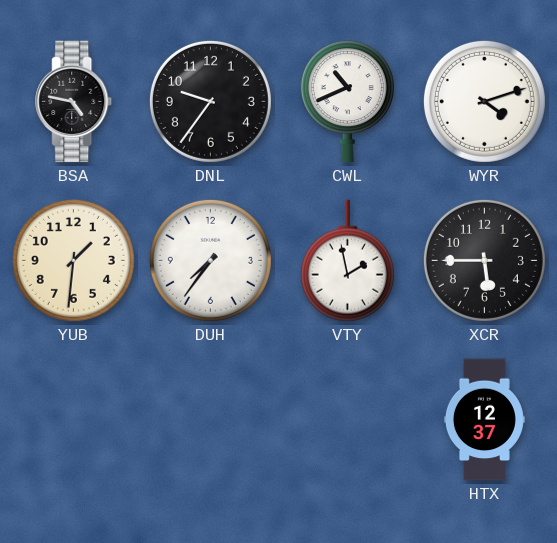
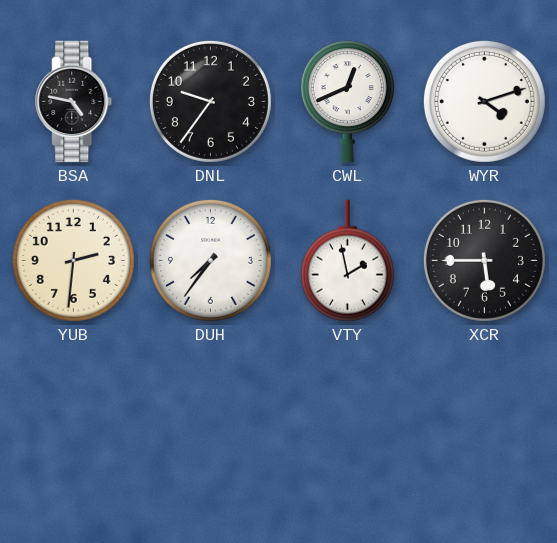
CWL: 10:41 -> 12:41 (347, 102)
YUB: 1:31 -> 2:31 (73, 260)
HTX: 12:37 -> none (484, 420)
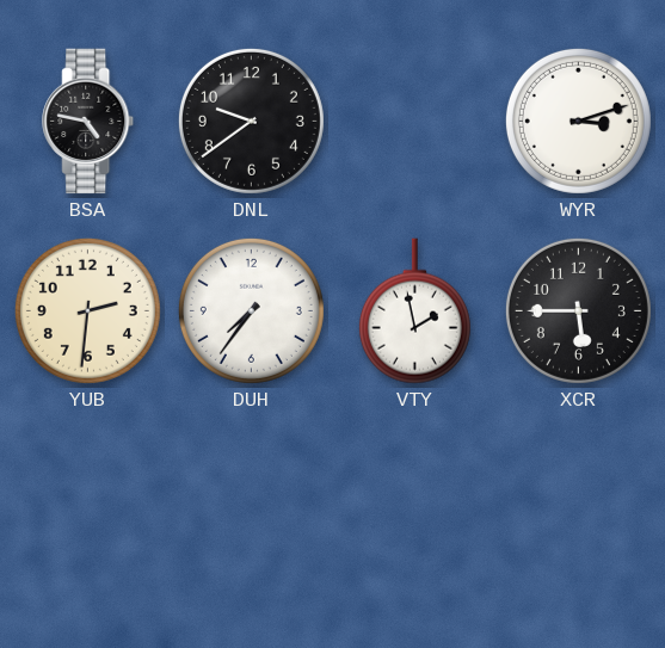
DNL: 9:36 -> 9:39 (251, 121)
CWL: 12:41 -> none (347, 102)
WYR: 4:12 -> 3:12 (578, 121)
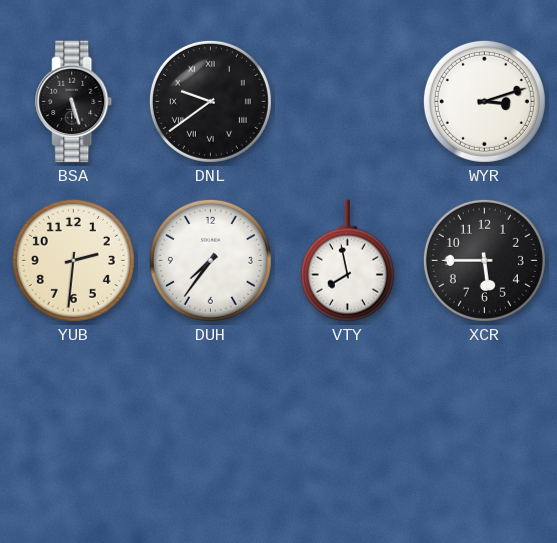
BSA: 4:47 -> 5:27 (74, 102)
DNL numerals: Arabic -> Roman (210, 101)
VTY: 1:58 -> 7:58 (347, 261)
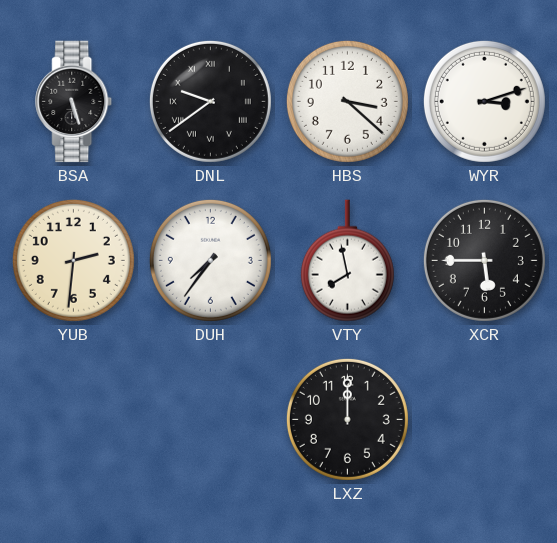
HBS: none -> 3:22 (347, 101)
LXZ: none -> 12:00 (347, 419)
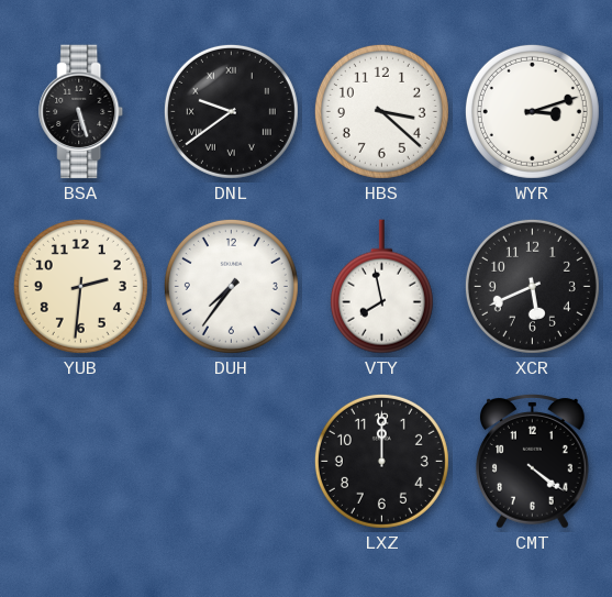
XCR: 5:45 -> 5:41 (532, 286)
CMT: none -> 4:21 (532, 461)
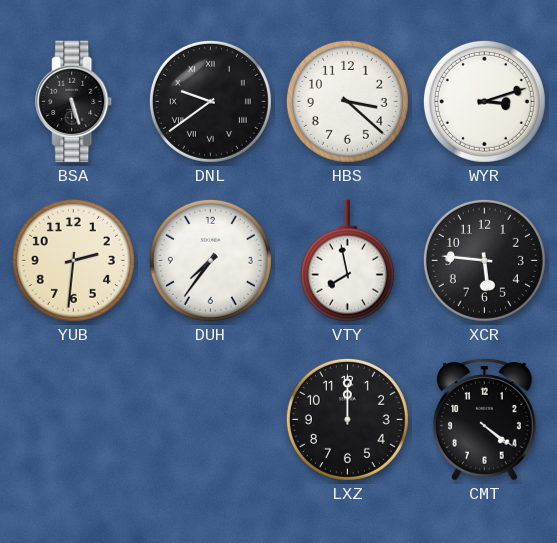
XCR: 5:41 -> 5:46 (484, 260)
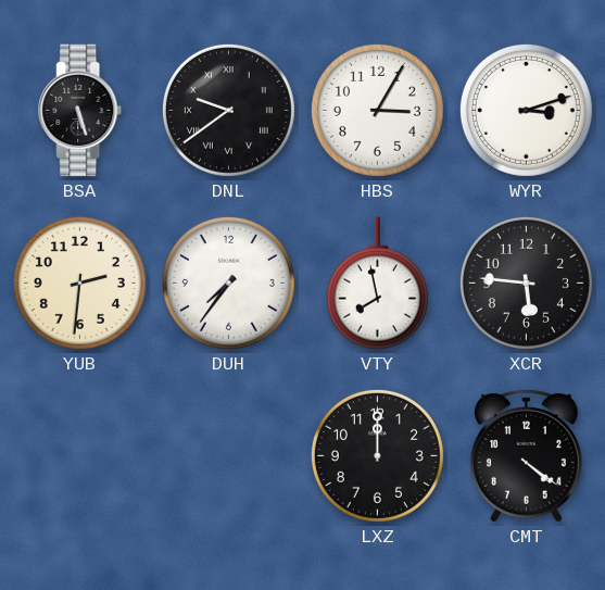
HBS: 3:22 -> 3:05 (377, 110)
